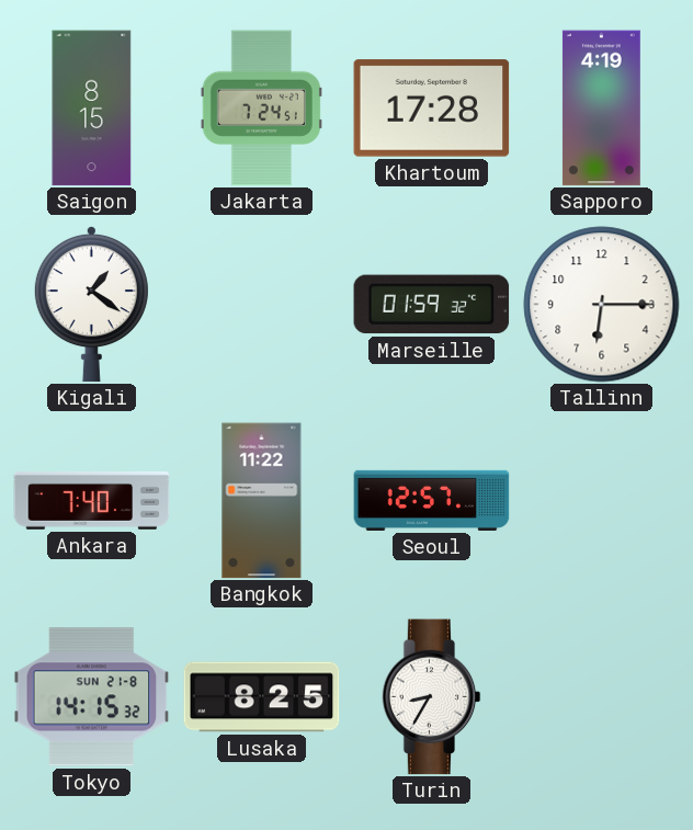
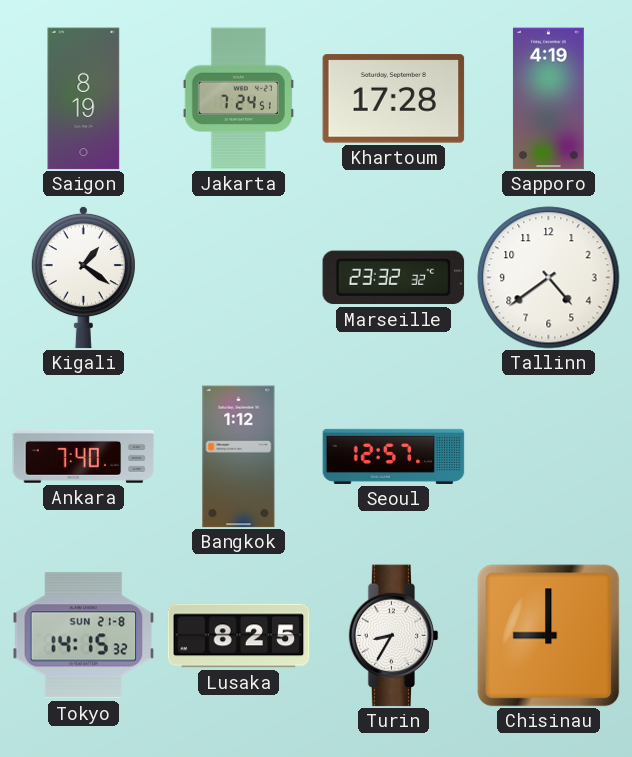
Saigon: 8:15 -> 8:19 (84, 99)
Marseille: 01:59 -> 23:32 (394, 278)
Tallinn: 6:15 -> 4:39 (549, 278)
Bangkok: 11:22 -> 1:12 (239, 457)
Chisinau: none -> 9:00 (549, 636)
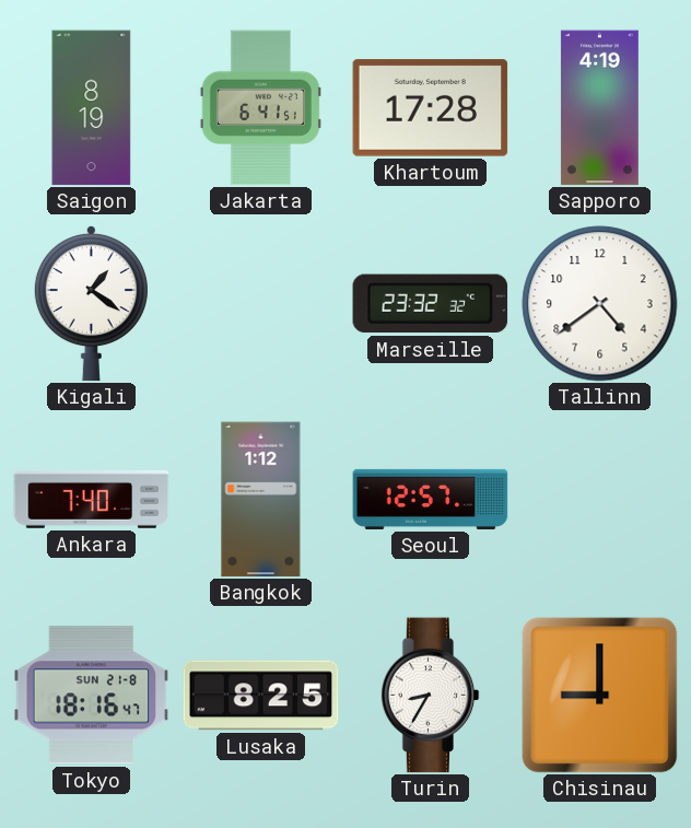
Jakarta: 7:24 -> 6:41 (260, 108)
Tokyo: 14:15 -> 18:16 (92, 696)
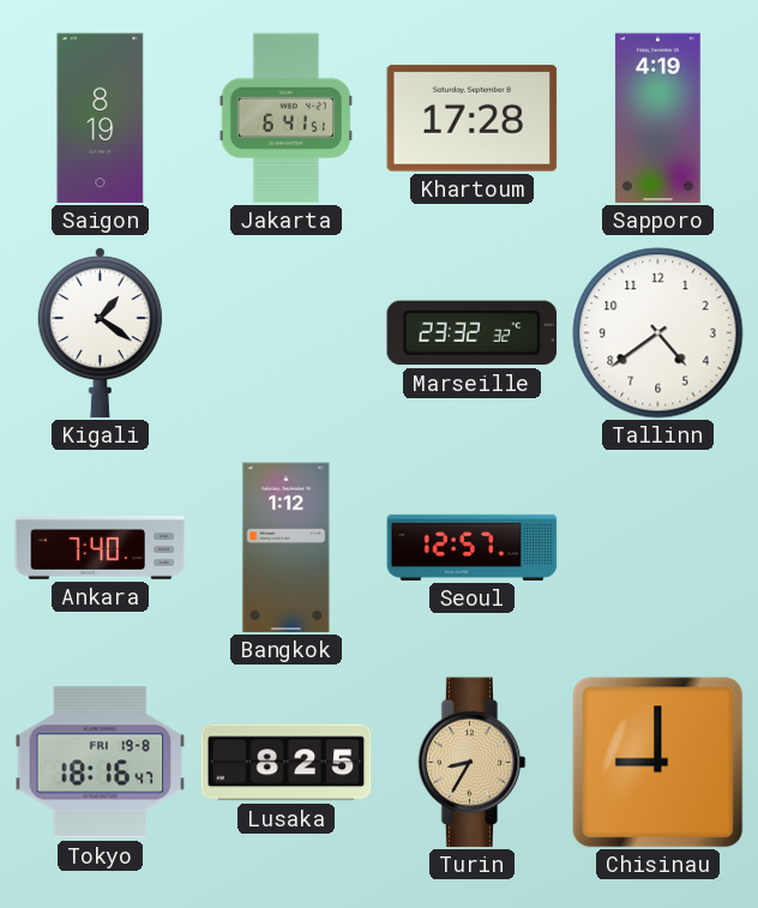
Tokyo date: SUN 21-8 -> FRI 19-8 (101, 763)
Turin dial: white -> champagne (473, 763)
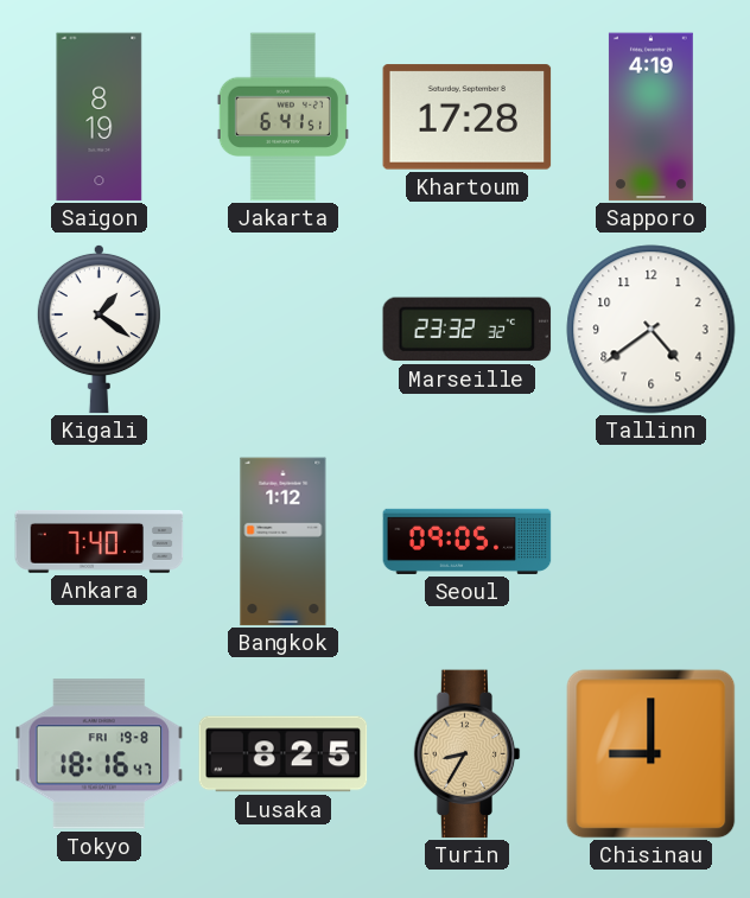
Seoul: 12:57 -> 09:05 (468, 541)
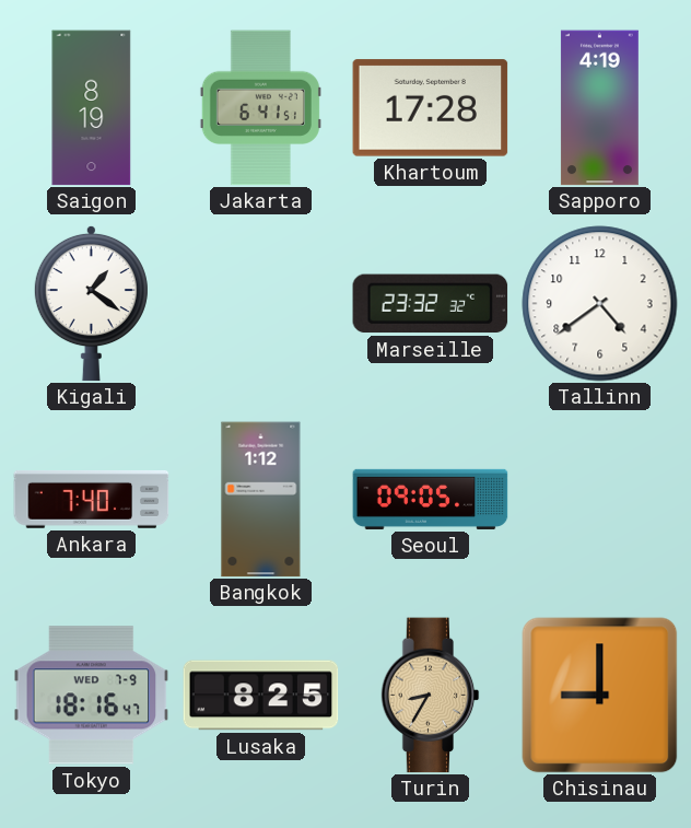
Tokyo date: FRI 19-8 -> WED 7-9 (92, 696)
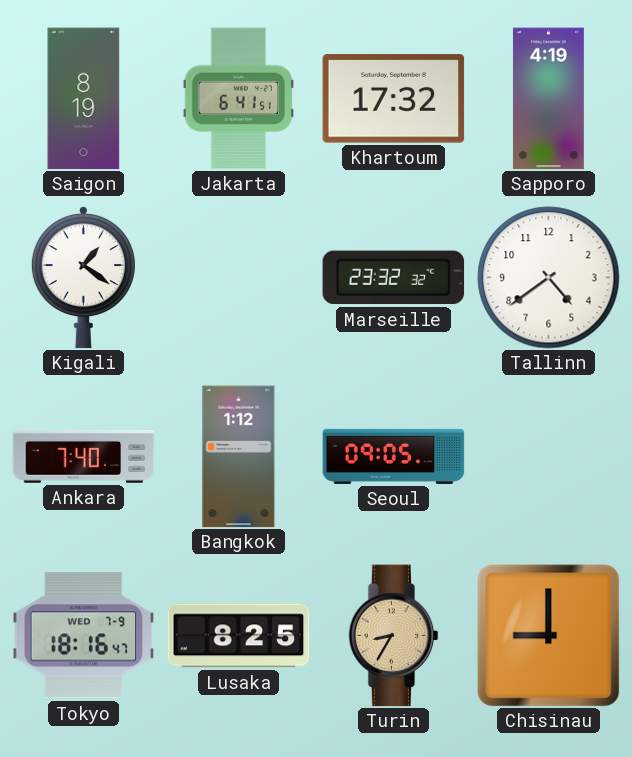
Khartoum: 17:28 -> 17:32 (394, 99)
